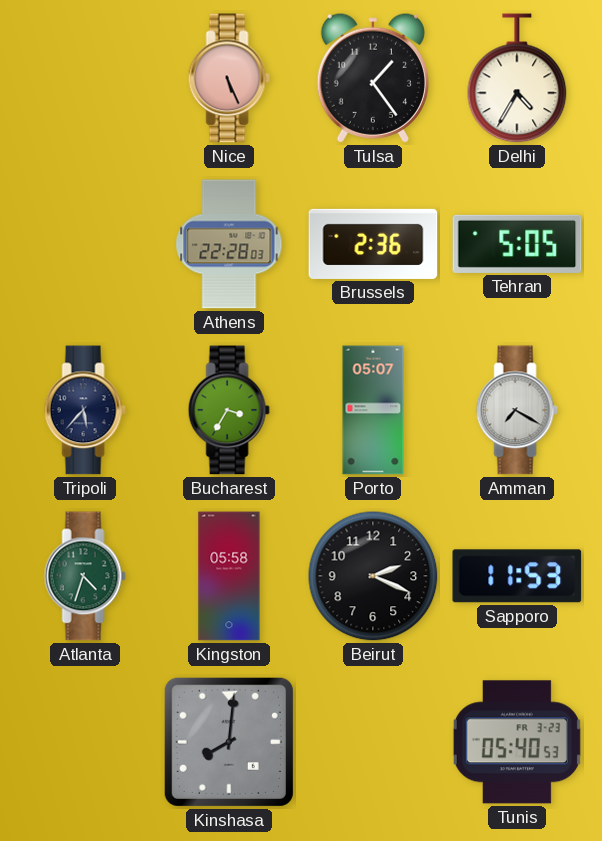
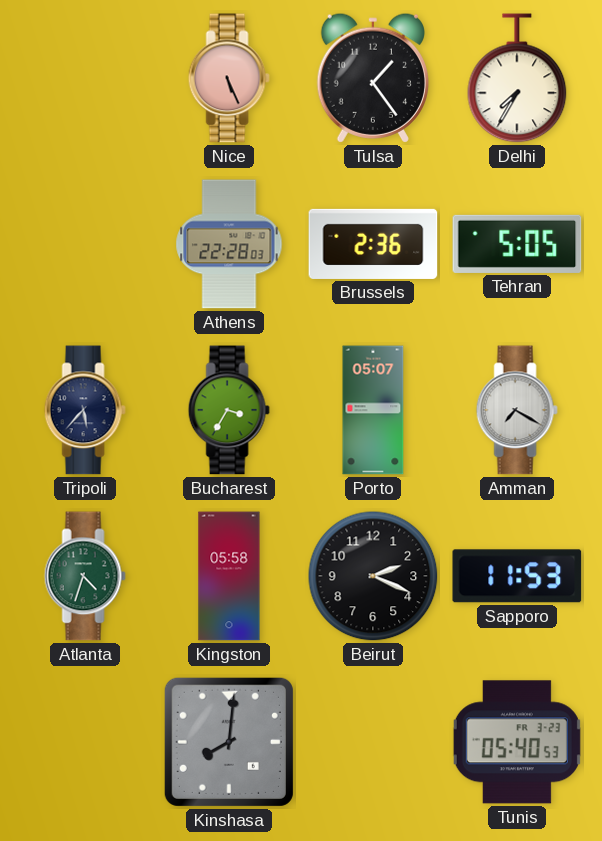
Delhi: 4:35 -> 7:35 (517, 78)
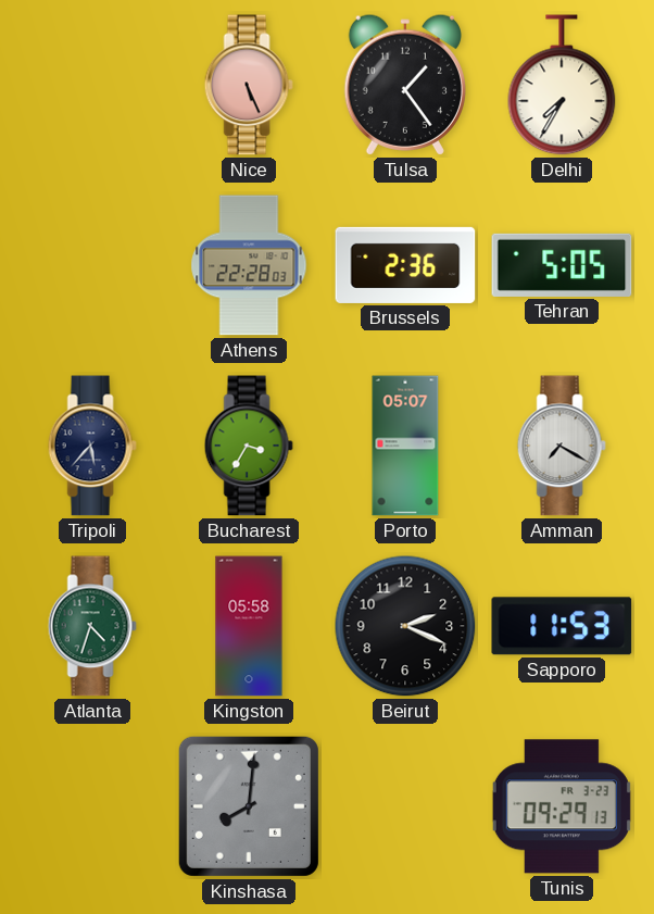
Tunis: 05:40 -> 09:29 (562, 806)
